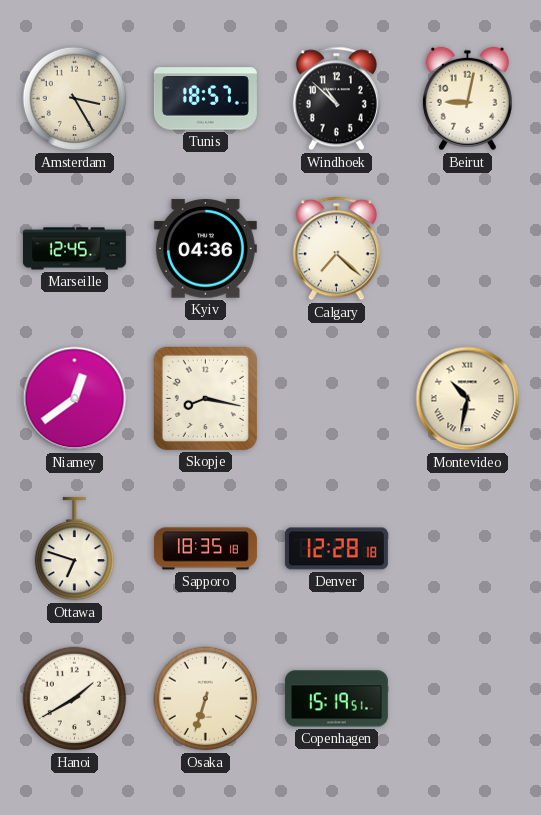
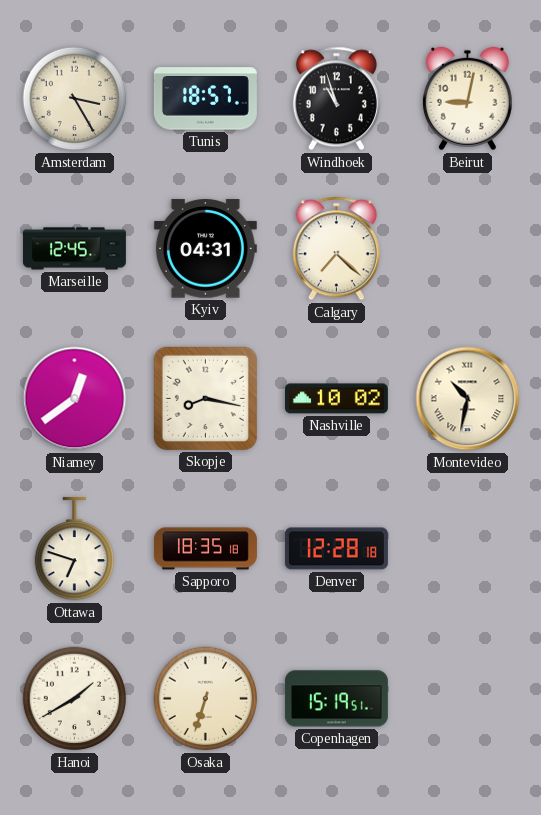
Windhoek: 10:52 -> 10:57 (336, 99)
Kyiv: 04:36 -> 04:31 (205, 249)
Nashville: none -> 10:02 (336, 399)
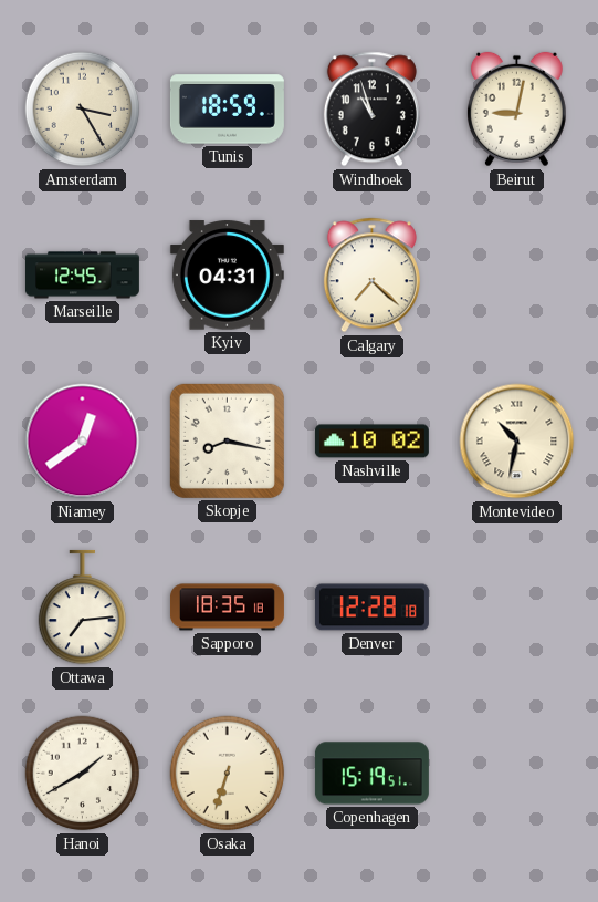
Tunis: 18:57 -> 18:59 (227, 110)
Ottawa: 6:48 -> 7:14 (83, 608)
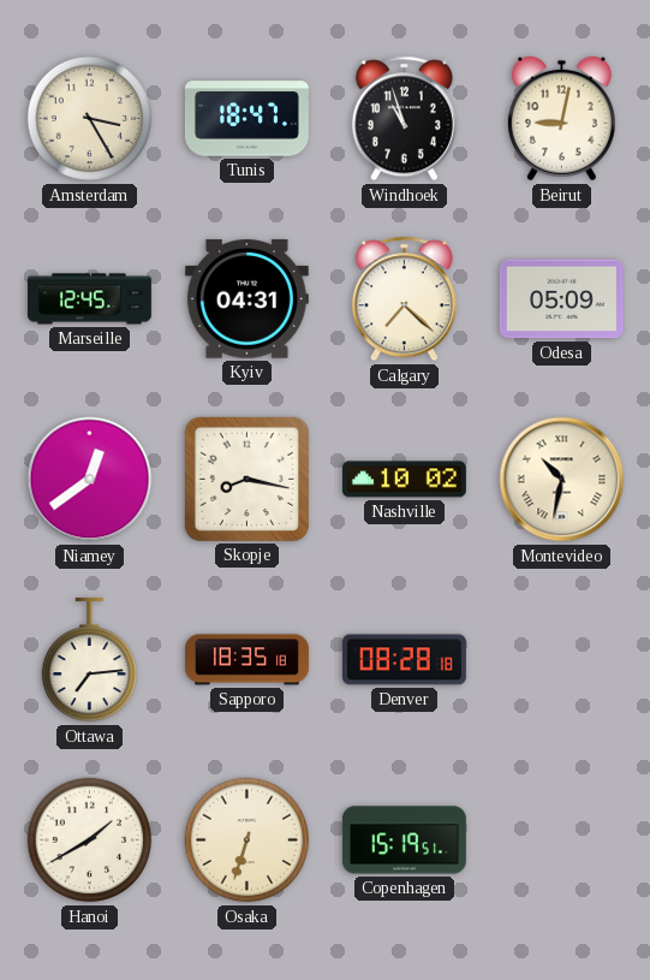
Tunis: 18:59 -> 18:47 (246, 119)
Odesa: none -> 05:09 (561, 299)
Denver: 12:28 -> 08:28 (404, 660)
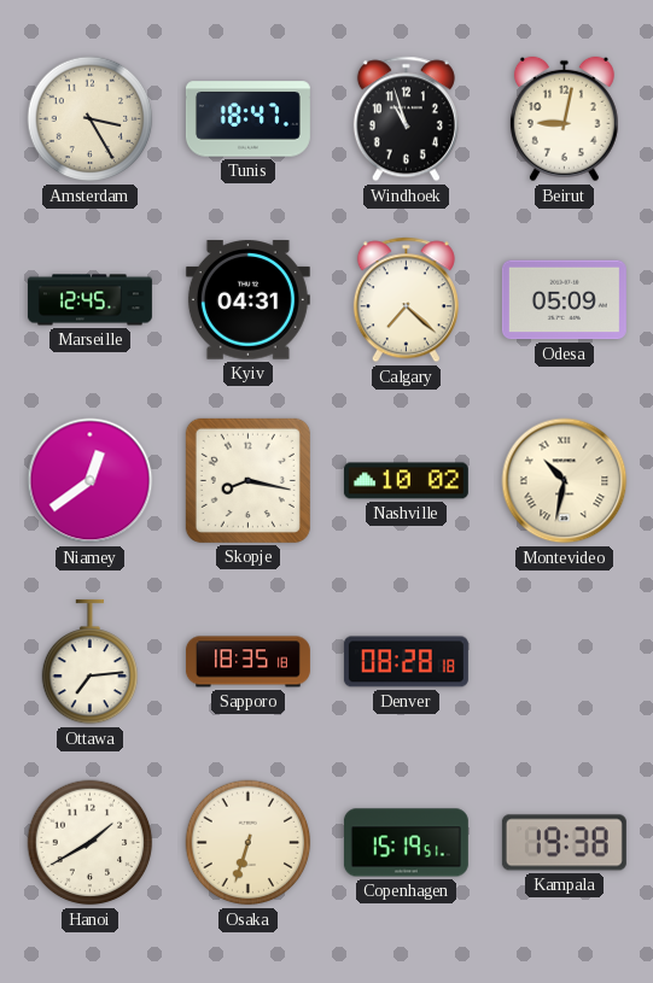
Kampala: none -> 19:38 (564, 843)
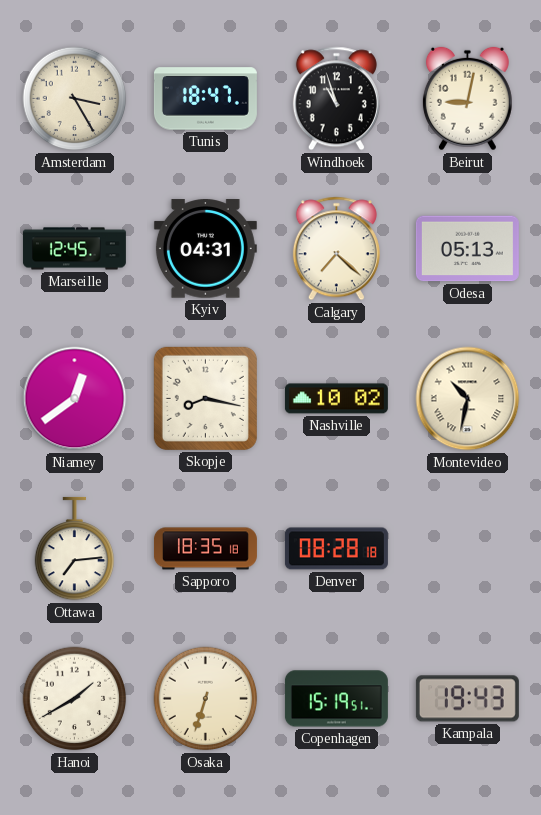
Odesa: 05:09 -> 05:13 (467, 249)
Kampala: 19:38 -> 19:43 (467, 699)
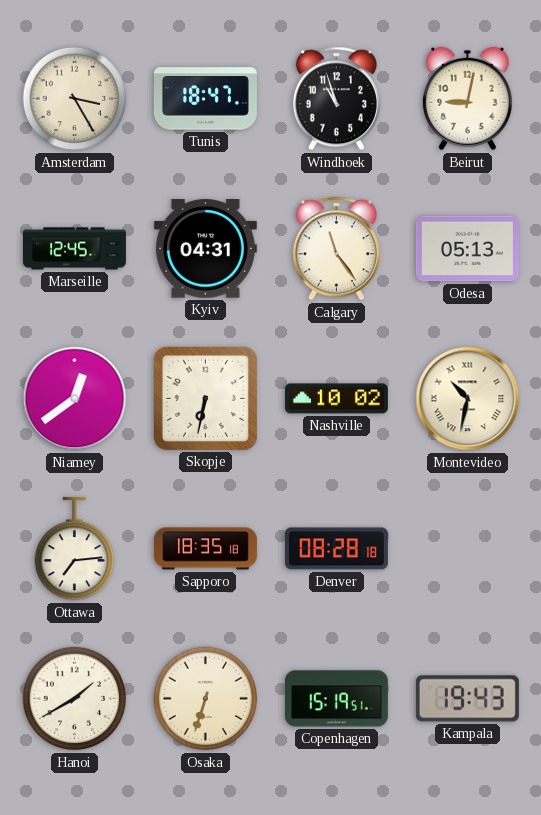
Calgary: 7:22 -> 11:24 (336, 249)
Skopje: 8:17 -> 6:32 (205, 398)
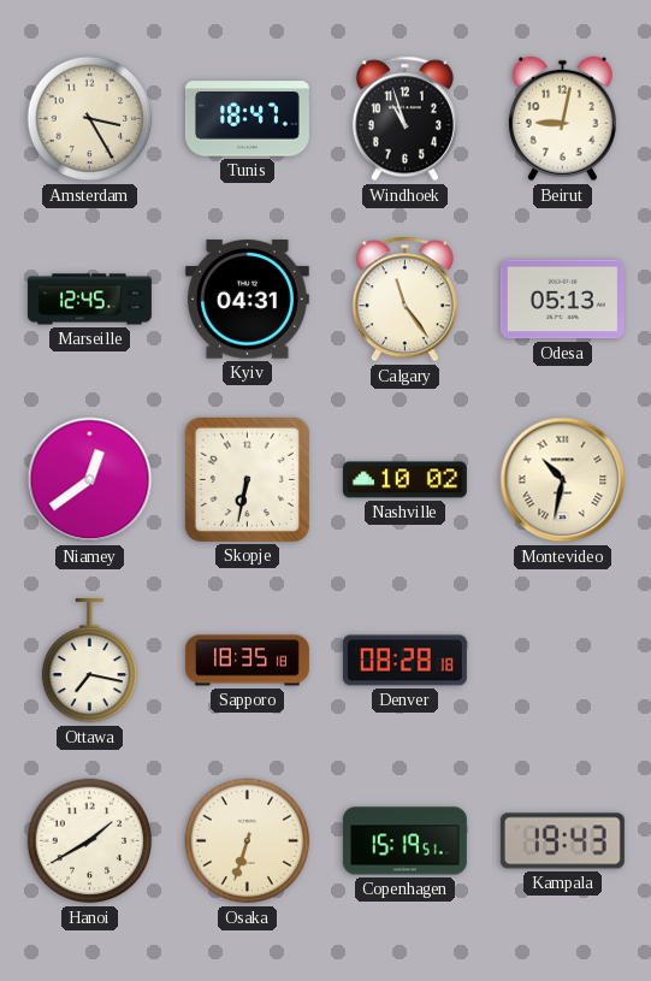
Ottawa: 7:14 -> 7:17 (90, 661)
